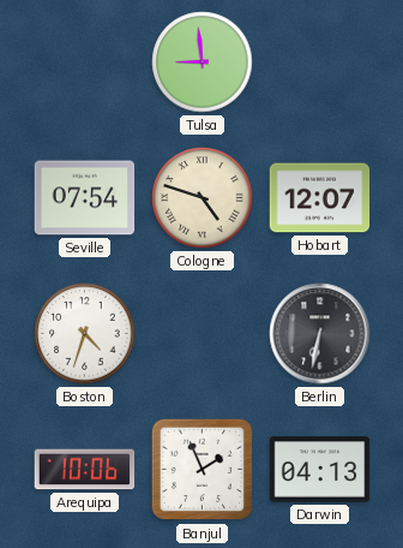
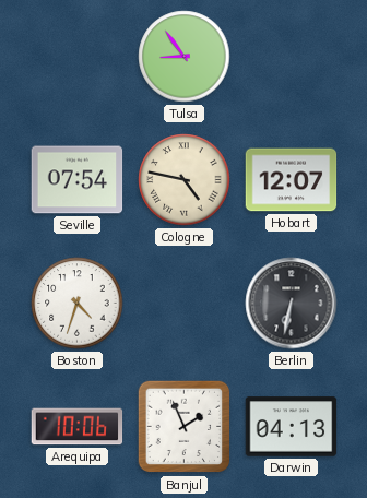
Tulsa: 8:59 -> 8:54 (185, 57)
Cologne: 4:48 -> 4:47 (185, 180)
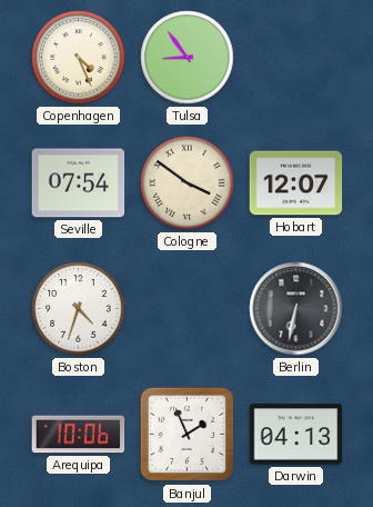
Copenhagen: none -> 4:26 (79, 58)
Cologne: 4:47 -> 3:51 (188, 183)
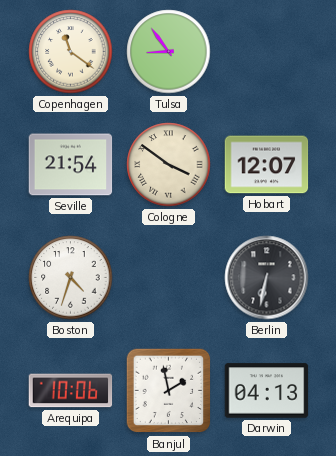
Copenhagen: 4:26 -> 11:21 (71, 52)
Seville: 07:54 -> 21:54 (71, 165)
Banjul: 1:56 -> 1:58 (169, 391)
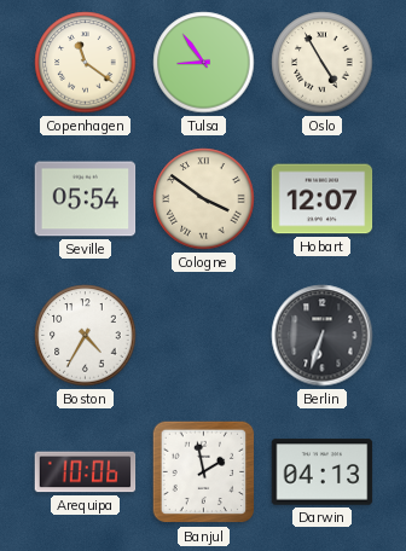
Oslo: none -> 4:55 (323, 63)
Seville: 21:54 -> 05:54 (86, 199)
Boston: 4:33 -> 4:35 (86, 336)
Berlin: 6:32 -> 6:33 (323, 336)
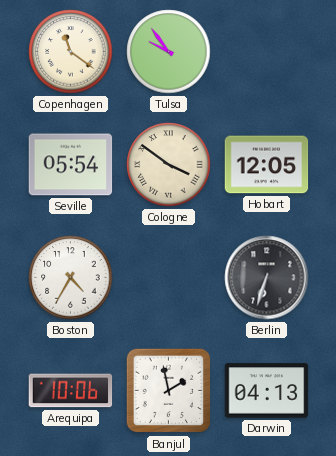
Tulsa: 8:54 -> 9:54 (169, 52)
Oslo: 4:55 -> none (323, 63)
Hobart: 12:07 -> 12:05 (267, 165)
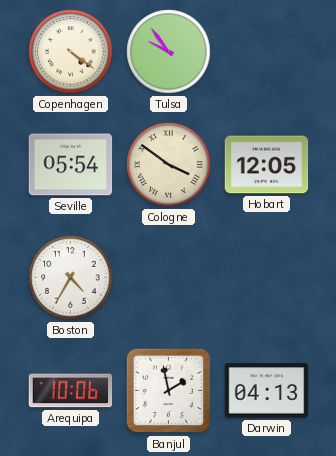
Copenhagen: 11:21 -> 4:21 (71, 52)
Berlin: 6:33 -> none (267, 278)
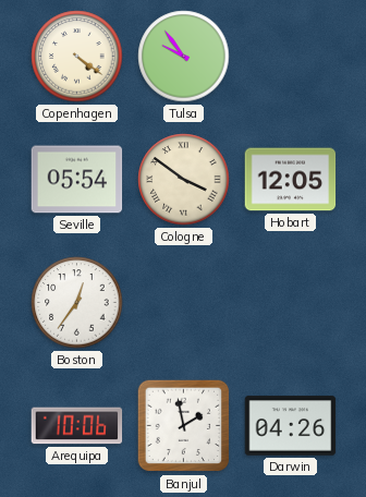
Boston: 4:35 -> 12:36 (77, 303)
Darwin: 04:13 -> 04:26 (291, 426)
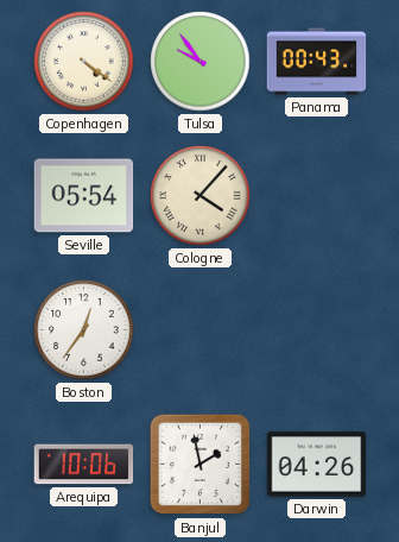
Panama: none -> 00:43 (317, 62)
Cologne: 3:51 -> 4:07 (201, 196)
Hobart: 12:05 -> none (291, 180)
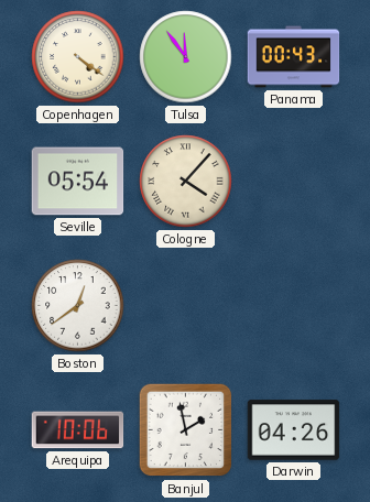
Tulsa: 9:54 -> 11:54 (186, 57)
Boston: 12:36 -> 12:39 (78, 306)
